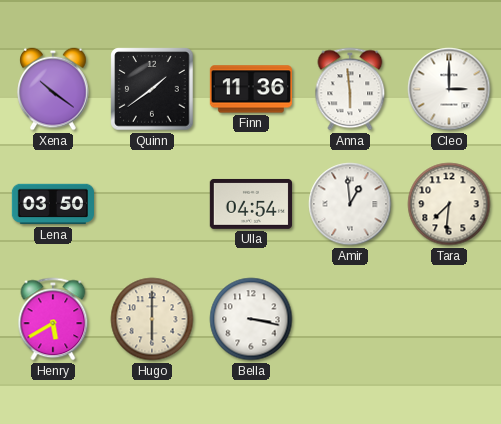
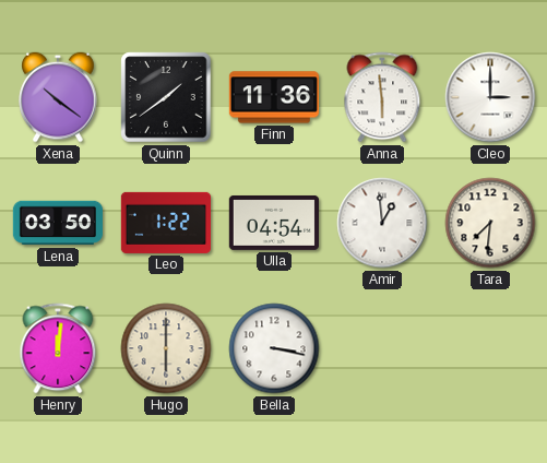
Leo: none -> 1:22 (165, 223)
Henry: 5:40 -> 12:01 (58, 348)
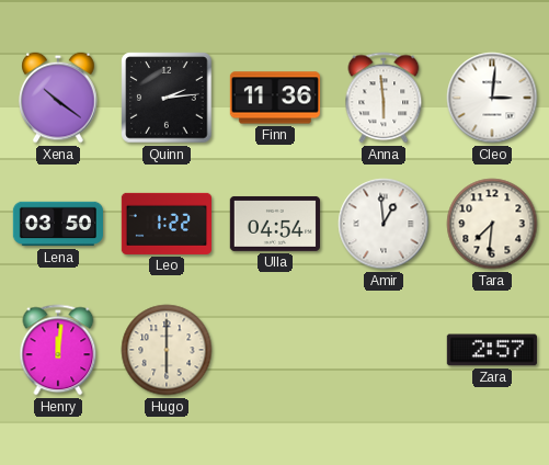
Quinn: 1:39 -> 2:14 (167, 98)
Cleo: 3:00 -> 3:01 (492, 98)
Bella: 3:17 -> none (274, 348)
Zara: none -> 2:57 (492, 350)
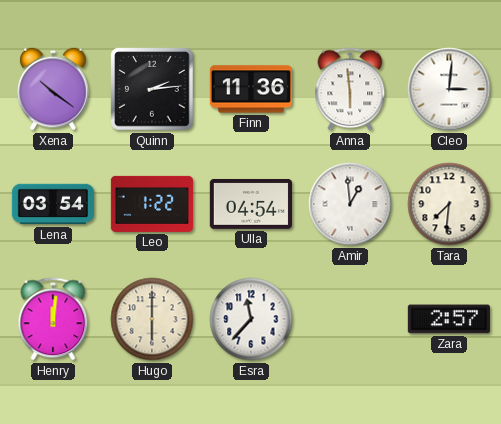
Lena: 03:50 -> 03:54 (52, 204)
Esra: none -> 11:37 (251, 319)
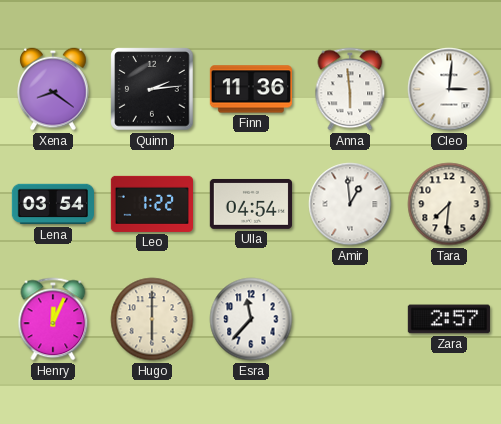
Xena: 10:21 -> 8:21 (53, 89)
Henry: 12:01 -> 12:04 (53, 319)
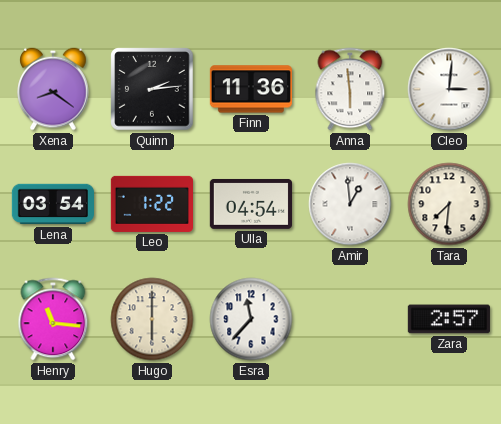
Henry: 12:04 -> 11:16 (53, 319)
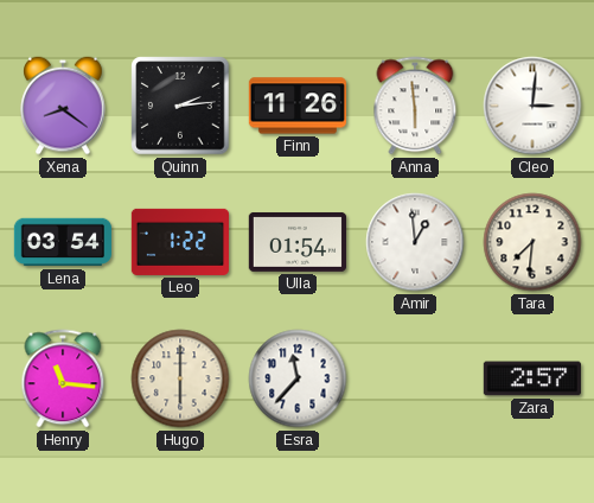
Finn: 11:36 -> 11:26 (296, 106)
Ulla: 04:54 -> 01:54 (296, 242)
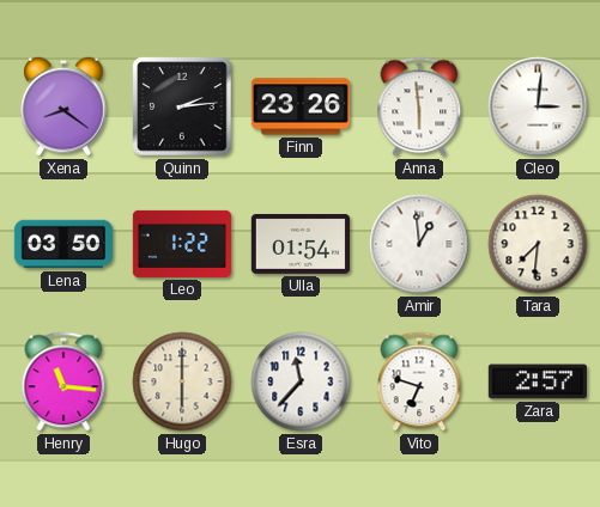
Finn: 11:26 -> 23:26 (299, 106)
Lena: 03:54 -> 03:50 (62, 244)
Vito: none -> 6:48 (419, 381)
